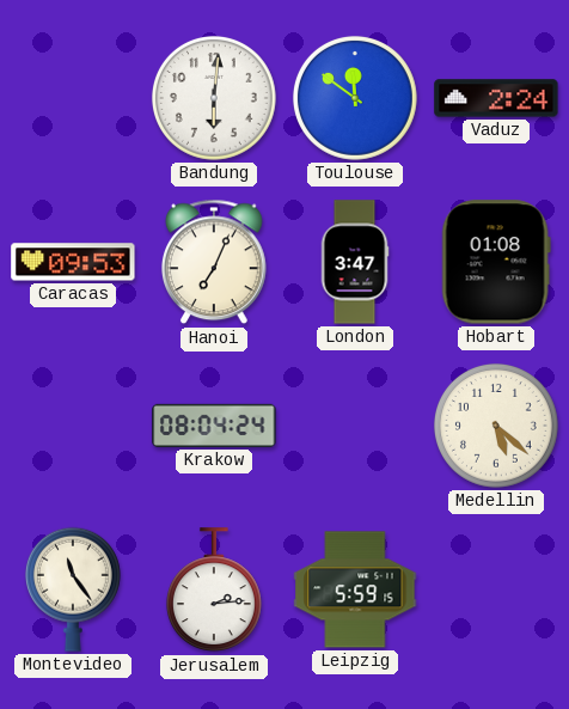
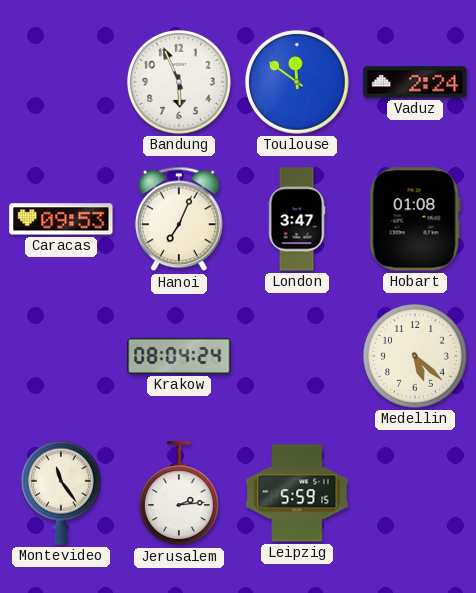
Bandung: 6:01 -> 5:56 (179, 82)
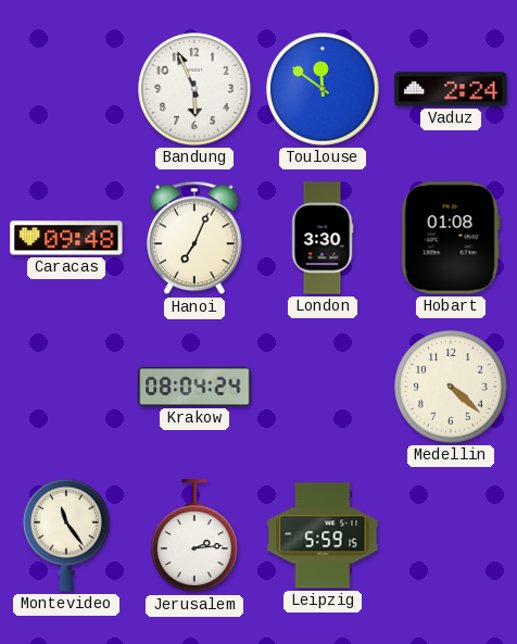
Caracas: 09:53 -> 09:48 (66, 238)
London: 3:47 -> 3:30 (323, 238)
Medellin: 5:22 -> 4:22 (451, 387)
